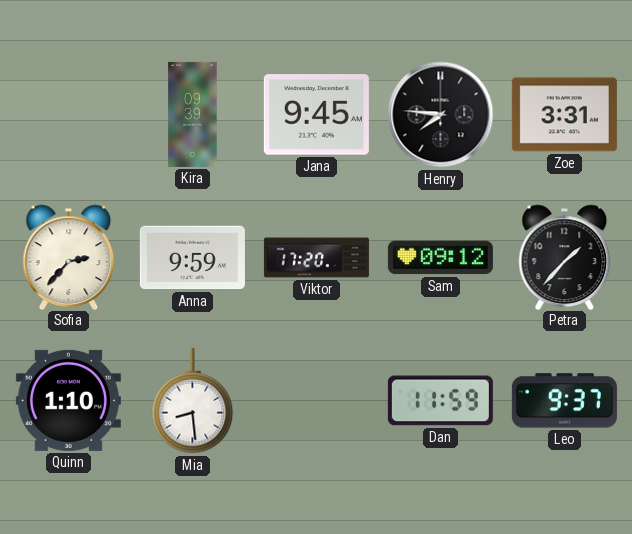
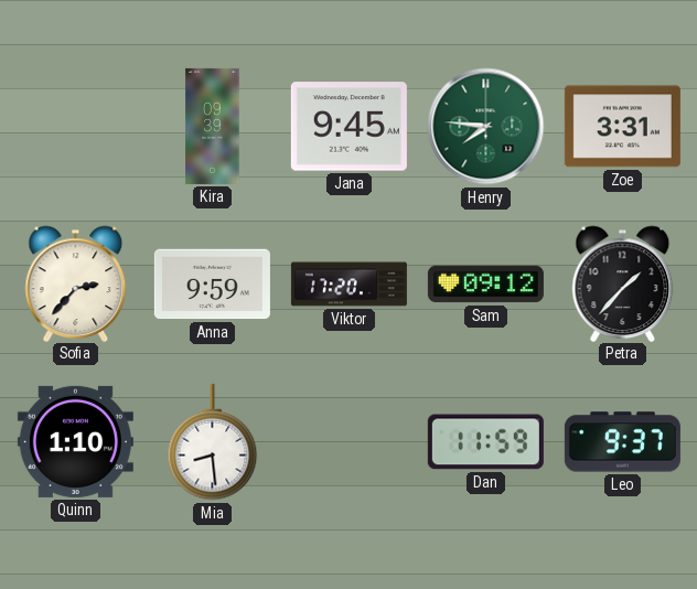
Henry dial: black -> green (486, 127)
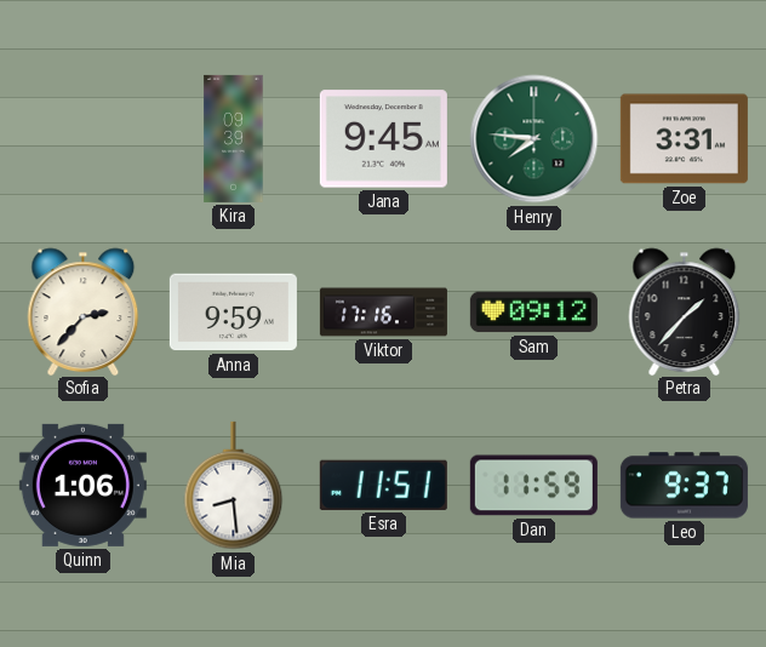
Viktor: 17:20 -> 17:16 (383, 313)
Quinn: 1:10 -> 1:06 (82, 485)
Esra: none -> 11:51 (383, 485)
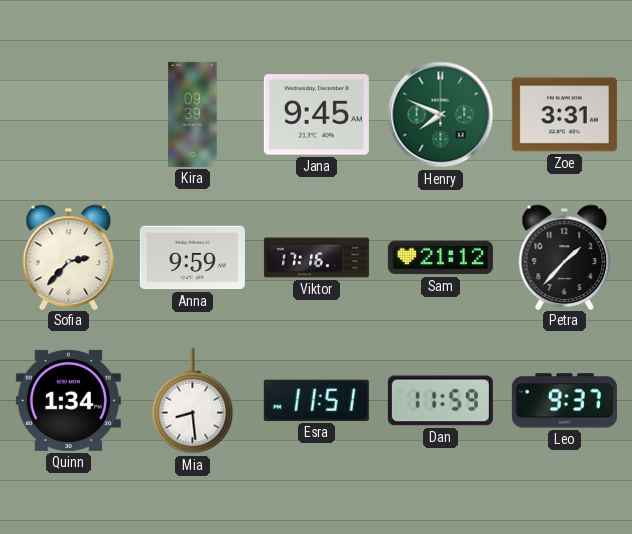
Henry: 7:46 -> 7:49 (441, 115)
Sam: 09:12 -> 21:12 (440, 258)
Quinn: 1:06 -> 1:34 (68, 400)
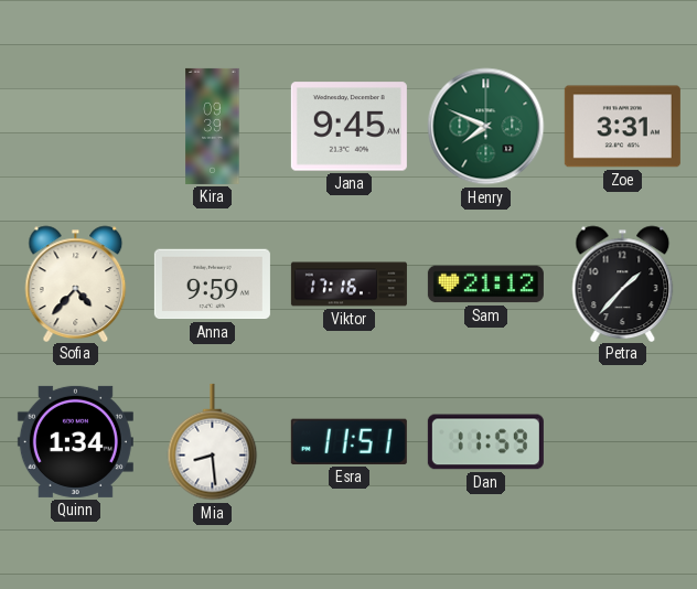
Sofia: 2:37 -> 4:37 (76, 283)
Leo: 9:37 -> none (564, 401)
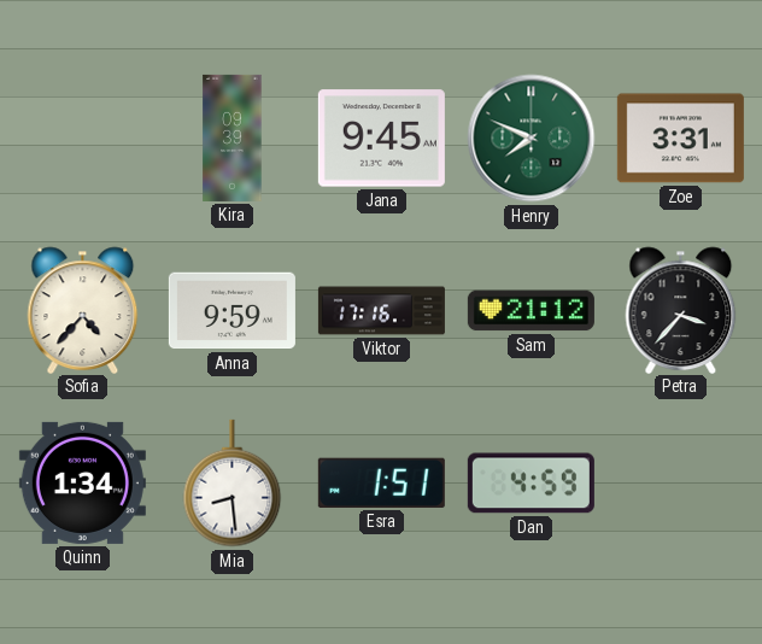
Petra: 1:37 -> 3:37 (681, 310)
Esra: 11:51 -> 1:51 (381, 482)
Dan: 11:59 -> 4:59 (531, 484)
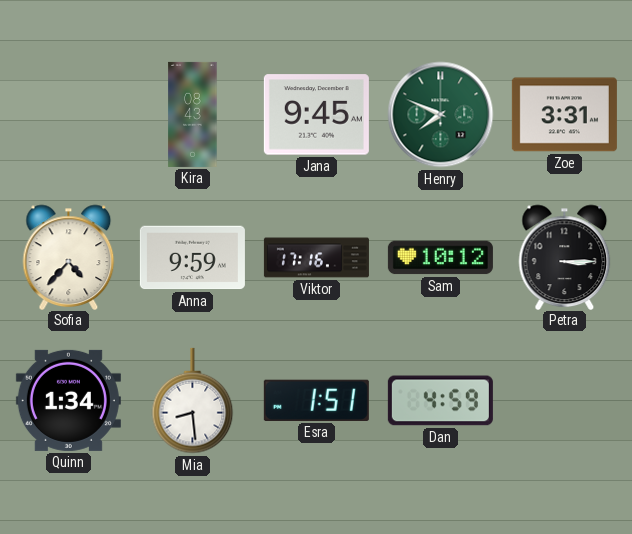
Kira: 09:39 -> 08:43 (193, 114)
Sam: 21:12 -> 10:12 (440, 258)
Petra: 3:37 -> 3:15 (565, 257)
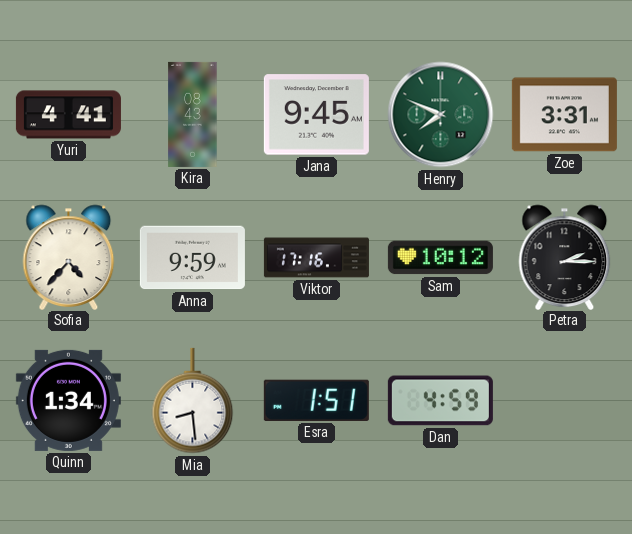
Yuri: none -> 4:41 (68, 115)
Petra: 3:15 -> 2:15 (565, 257)
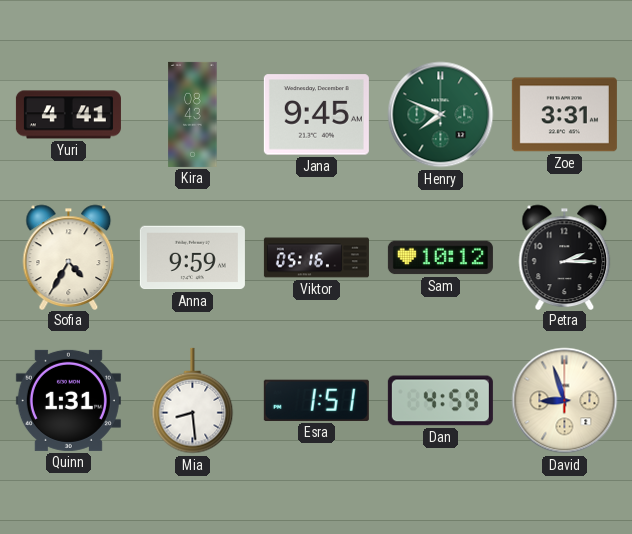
Sofia: 4:37 -> 4:35 (69, 257)
Viktor: 17:16 -> 05:16 (316, 258)
Quinn: 1:34 -> 1:31 (68, 400)
David: none -> 8:57 (565, 401)
